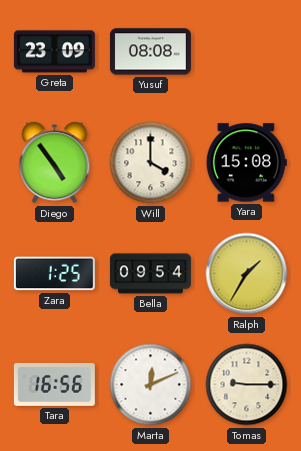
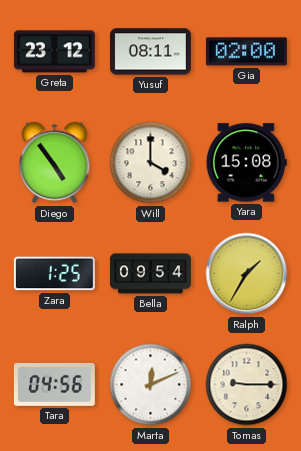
Greta: 23:09 -> 23:12 (54, 52)
Yusuf: 08:08 -> 08:11 (150, 52)
Gia: none -> 02:00 (246, 52)
Tara: 16:56 -> 04:56 (54, 384)
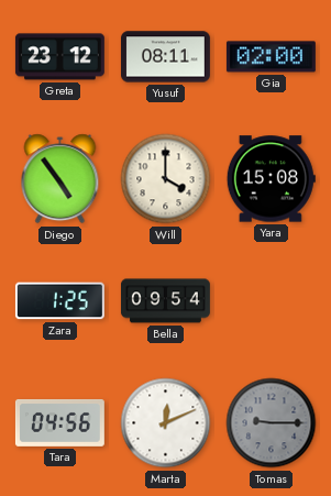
Ralph: 1:35 -> none (247, 274)
Tomas dial: cream -> grey (272, 423)
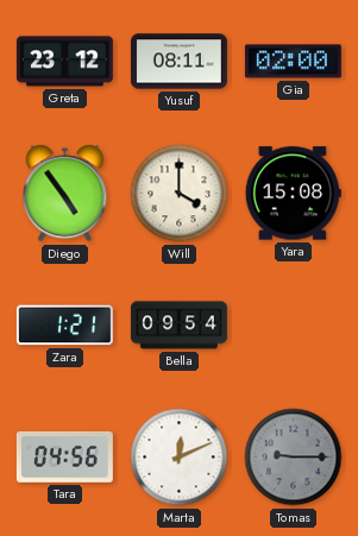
Zara: 1:25 -> 1:21 (64, 326)
